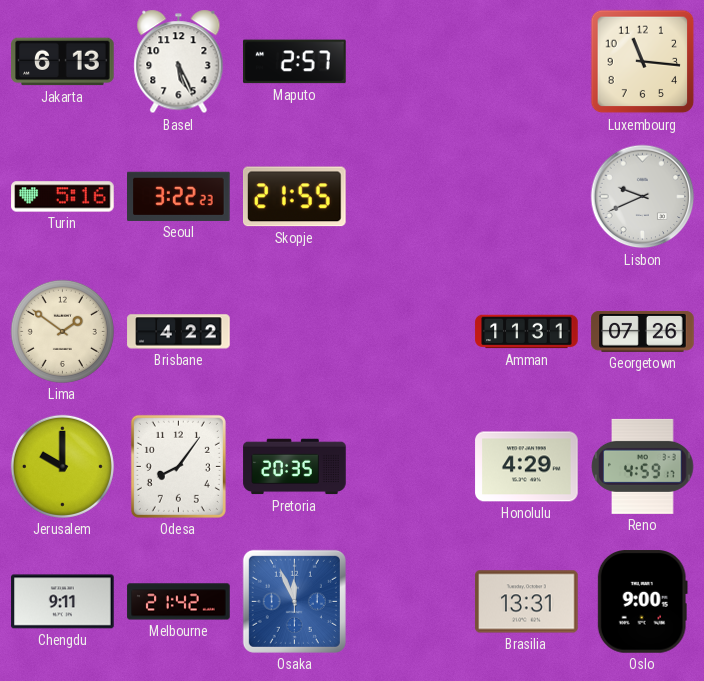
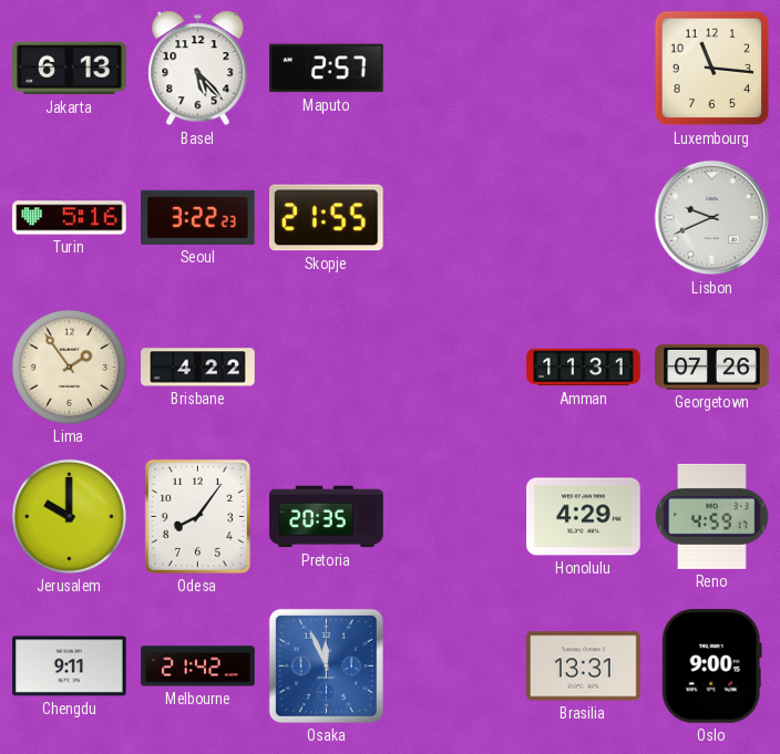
Basel: 5:26 -> 5:23 (198, 69)
Lima: 1:51 -> 1:54 (69, 366)
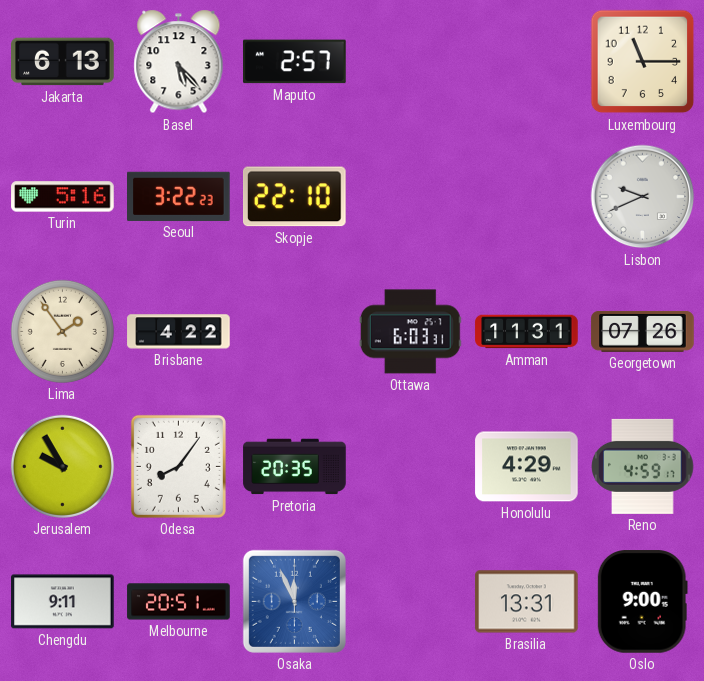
Luxembourg: 11:16 -> 11:15 (643, 62)
Skopje: 21:55 -> 22:10 (295, 197)
Ottawa: none -> 6:03 (410, 332)
Jerusalem: 10:00 -> 9:55 (62, 466)
Melbourne: 21:42 -> 20:51 (179, 602)
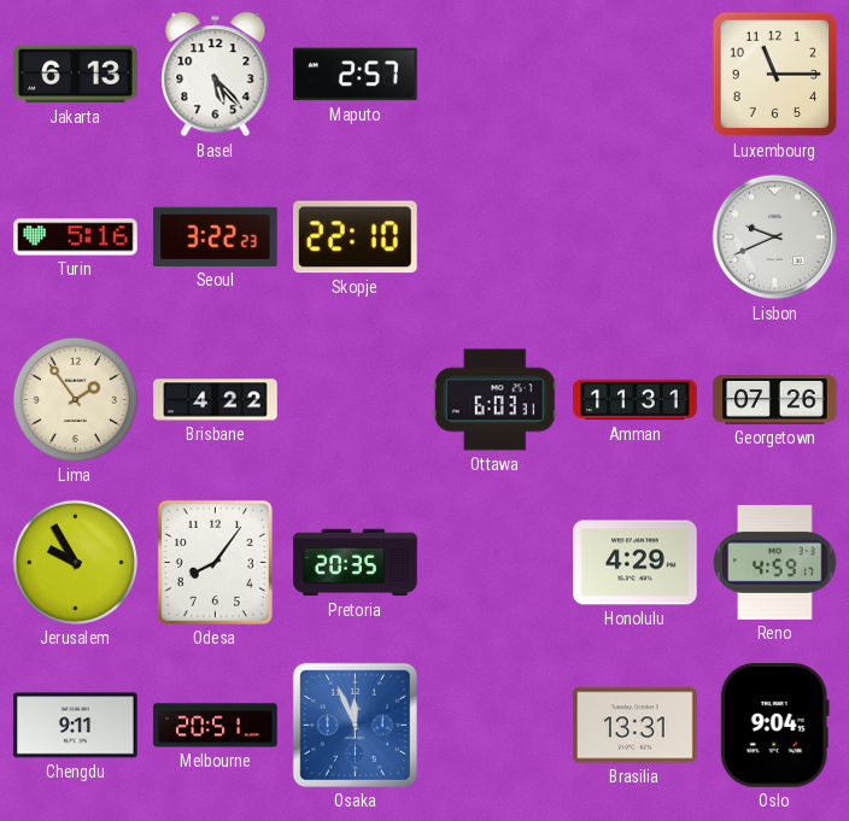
Oslo: 9:00 -> 9:04 (774, 726)
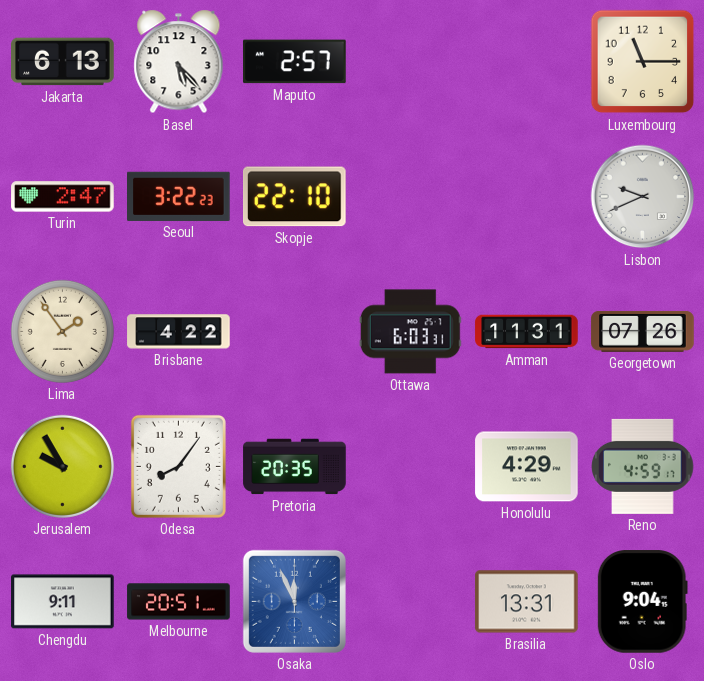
Turin: 5:16 -> 2:47 (63, 197)
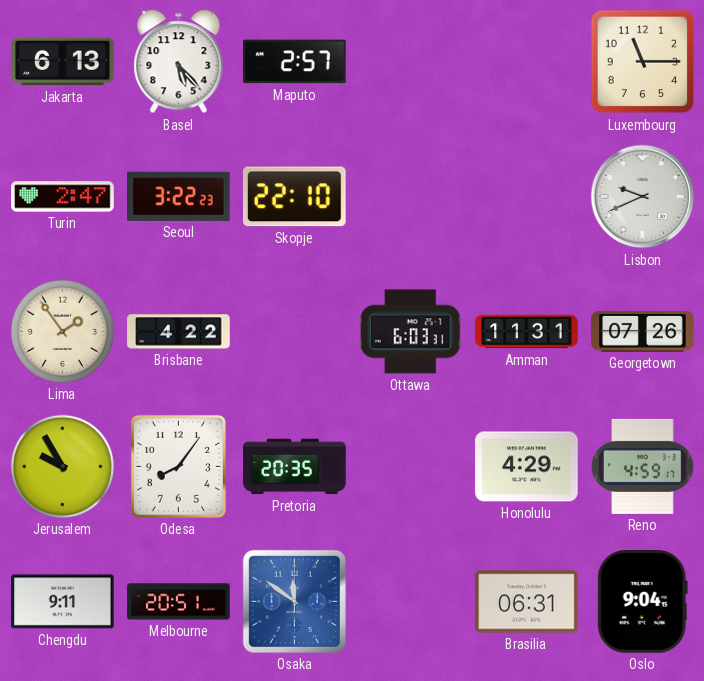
Osaka: 11:56 -> 11:51 (294, 601)
Brasilia: 13:31 -> 06:31 (527, 602)
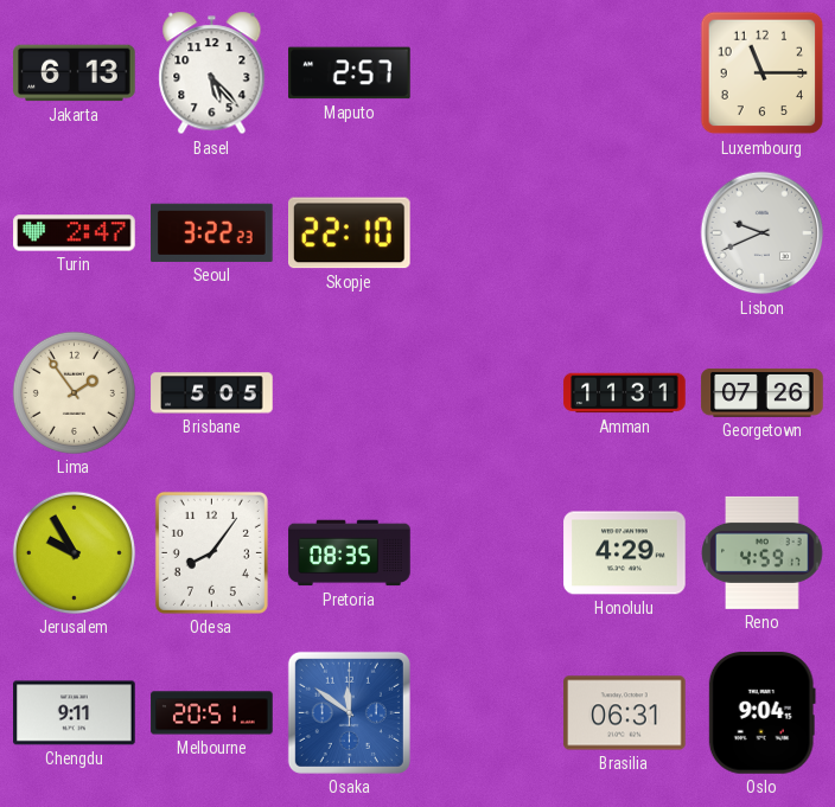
Brisbane: 4:22 -> 5:05 (212, 393)
Ottawa: 6:03 -> none (410, 332)
Pretoria: 20:35 -> 08:35 (350, 553)
